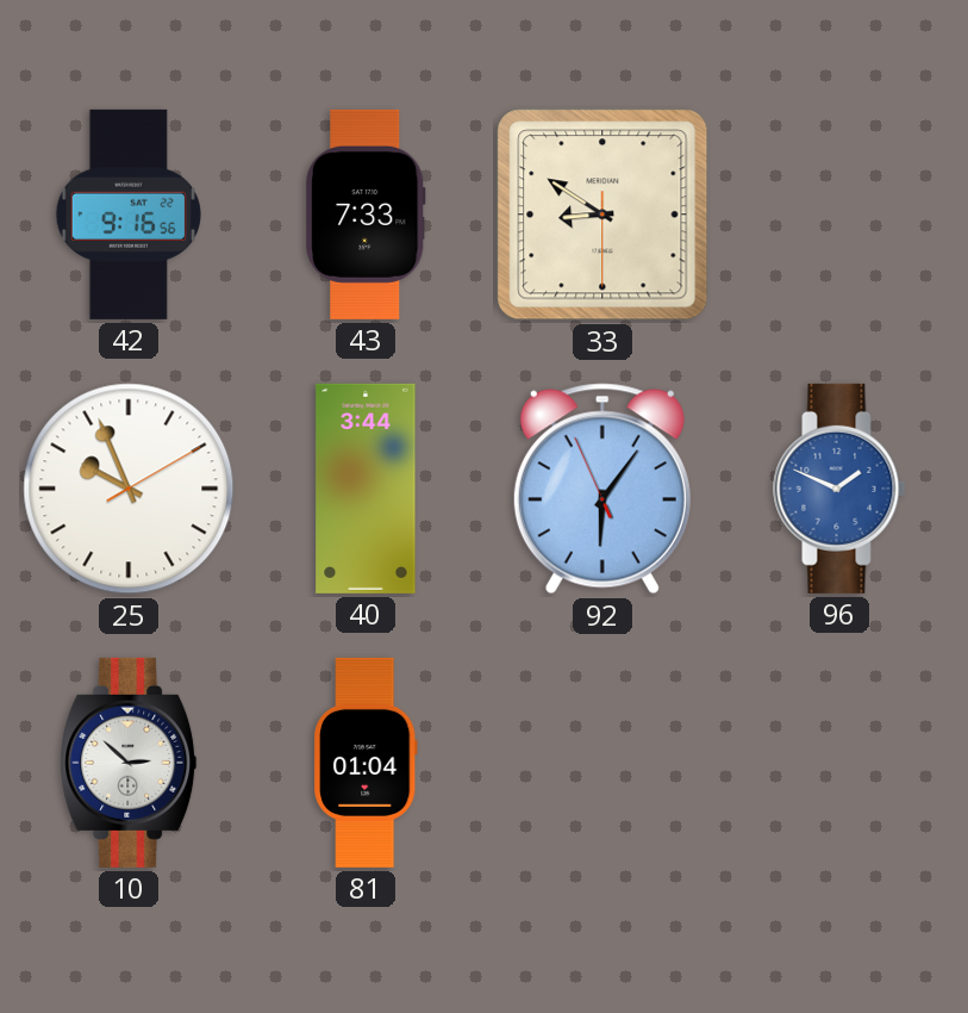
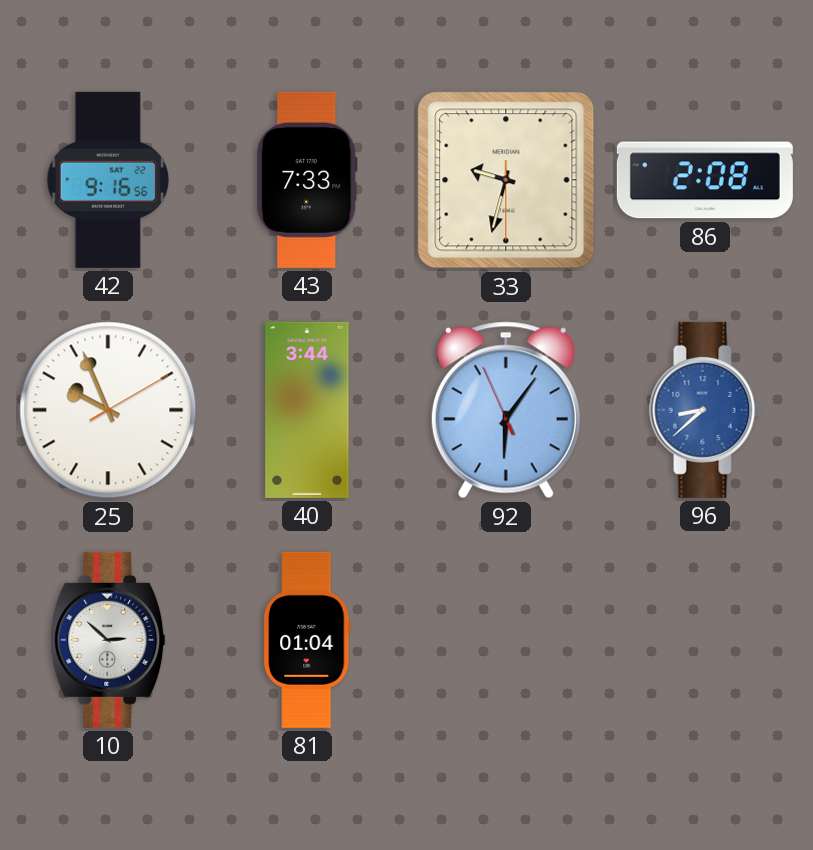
33: 8:50 -> 9:32 (506, 180)
86: none -> 2:08 (705, 180)
96: 1:49 -> 8:38 (705, 410)
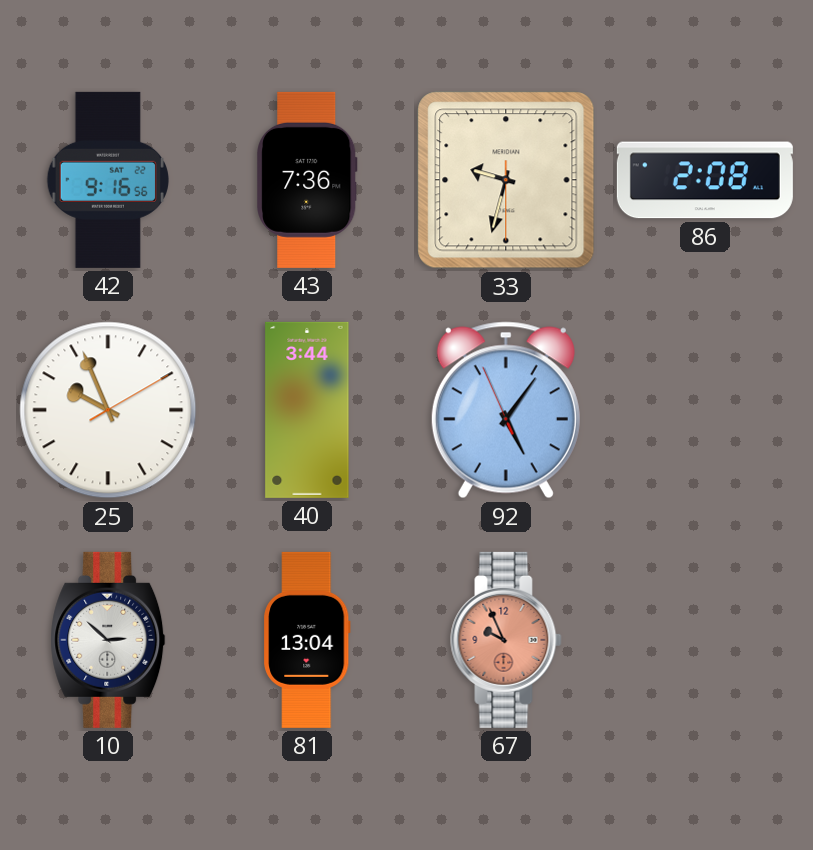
43: 7:33 -> 7:36 (308, 180)
92: 6:05 -> 5:05 (506, 410)
96: 8:38 -> none (705, 410)
81: 01:04 -> 13:04 (308, 640)
67: none -> 9:56 (506, 640)
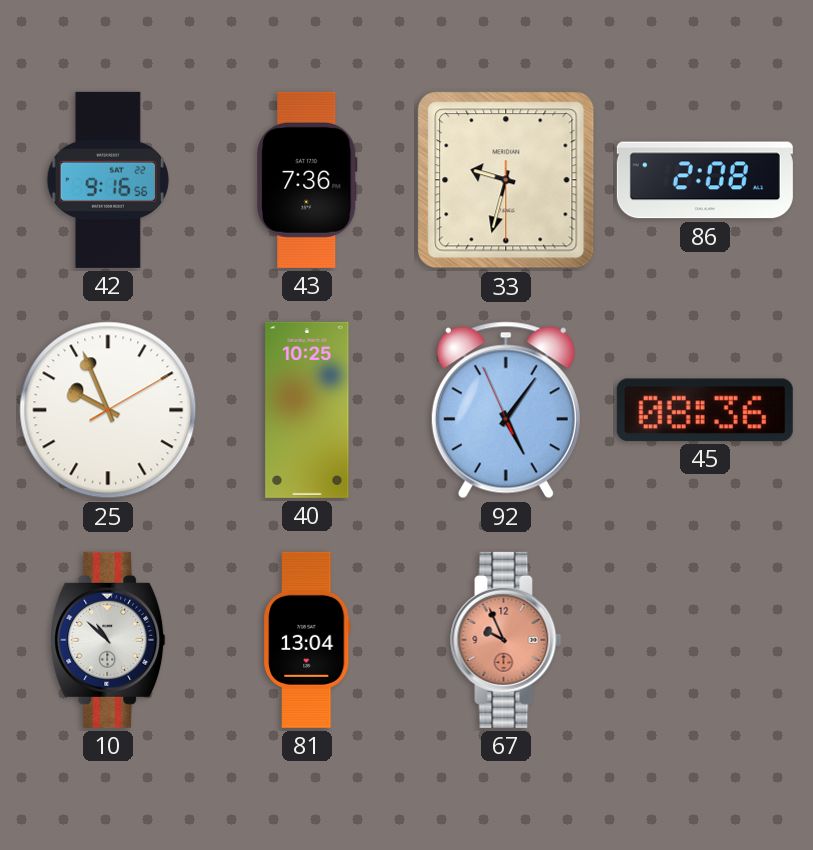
40: 3:44 -> 10:25 (307, 410)
45: none -> 08:36 (705, 410)
10: 2:52 -> 10:52 (108, 640)
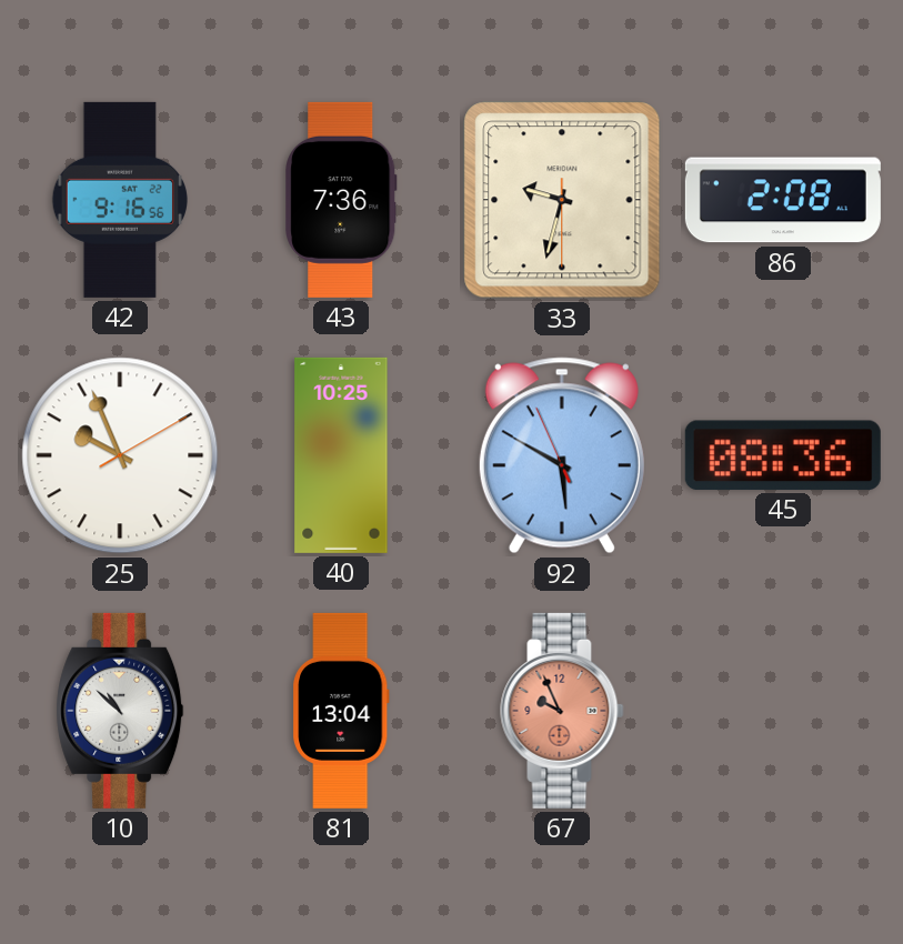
92: 5:05 -> 5:49 (562, 455)
